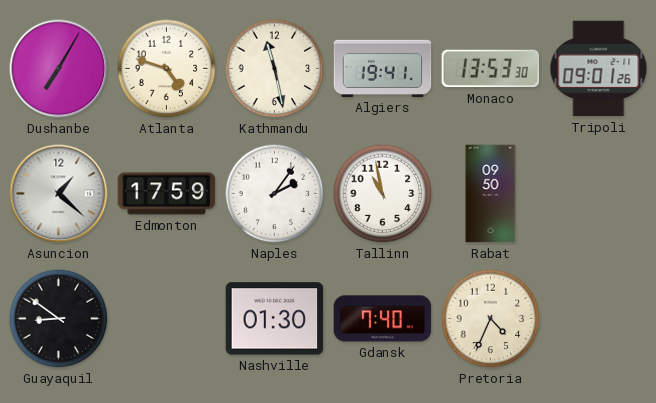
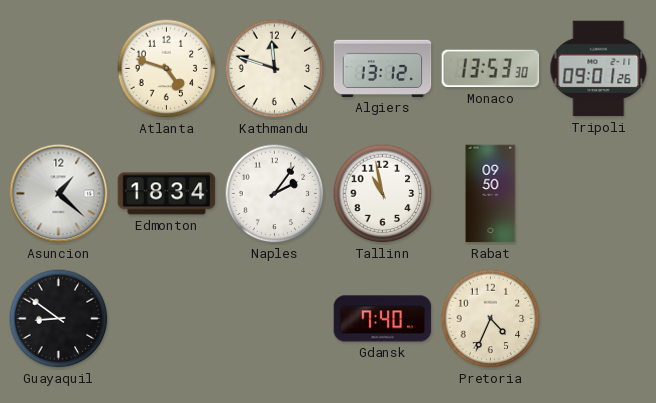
Dushanbe: 7:05 -> none (59, 69)
Kathmandu: 11:28 -> 11:48 (275, 69)
Algiers: 19:41 -> 13:12 (383, 68)
Edmonton: 17:59 -> 18:34 (167, 194)
Nashville: 01:30 -> none (275, 319)
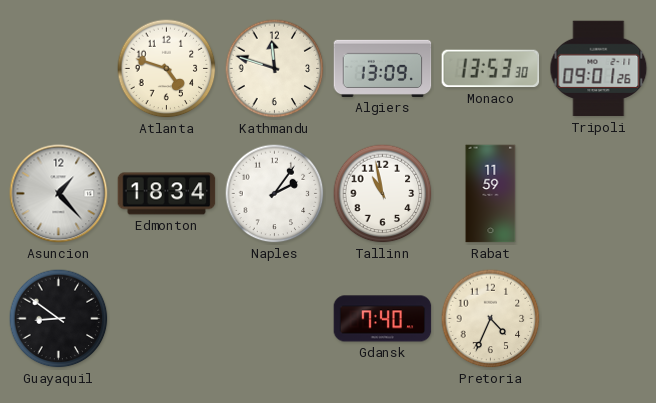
Algiers: 13:12 -> 13:09 (383, 68)
Asuncion: 1:22 -> 1:23 (59, 194)
Rabat: 09:50 -> 11:59 (491, 194)
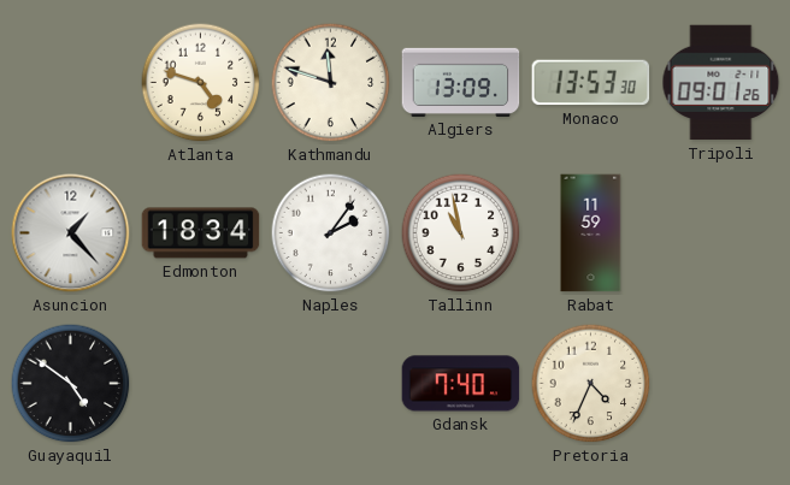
Guayaquil: 8:51 -> 4:51 (71, 384)
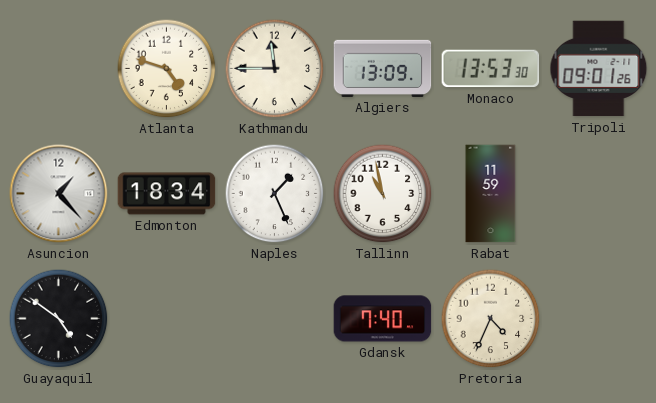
Kathmandu: 11:48 -> 11:45 (275, 69)
Naples: 2:06 -> 1:26 (275, 194)
